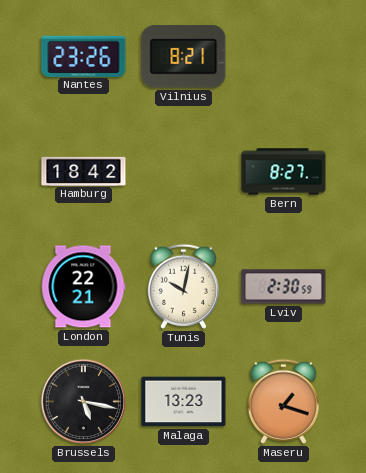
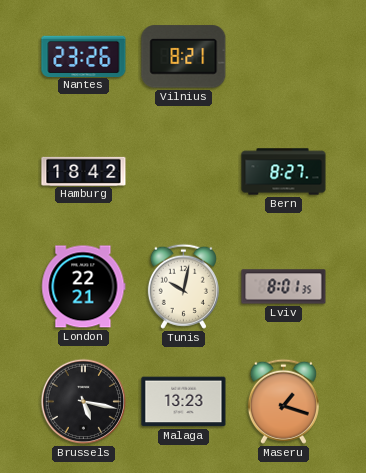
Lviv: 2:30 -> 8:01 (284, 287)
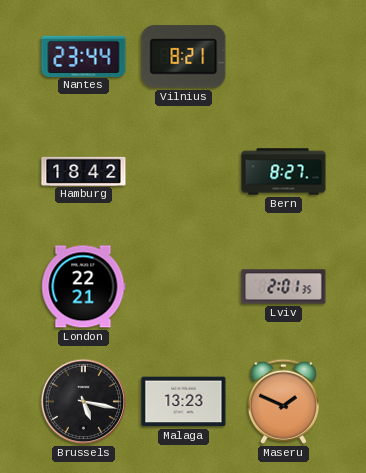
Nantes: 23:26 -> 23:44 (84, 56)
Tunis: 10:02 -> none (183, 286)
Lviv: 8:01 -> 2:01 (284, 287)
Maseru: 1:18 -> 1:49 (283, 401)
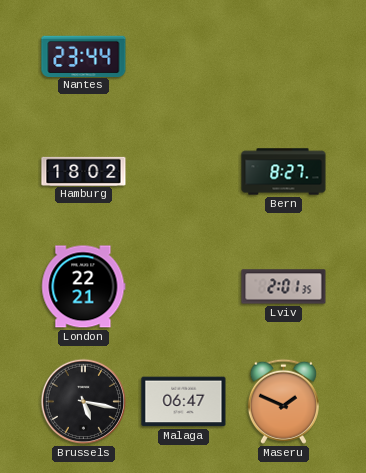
Vilnius: 8:21 -> none (184, 57)
Hamburg: 18:42 -> 18:02 (84, 171)
Malaga: 13:23 -> 06:47 (184, 402)
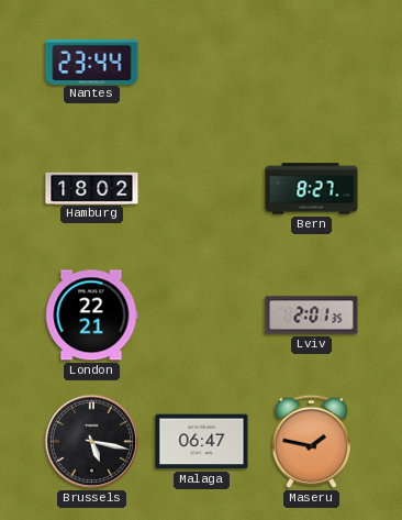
Maseru: 1:49 -> 1:47 (311, 441)
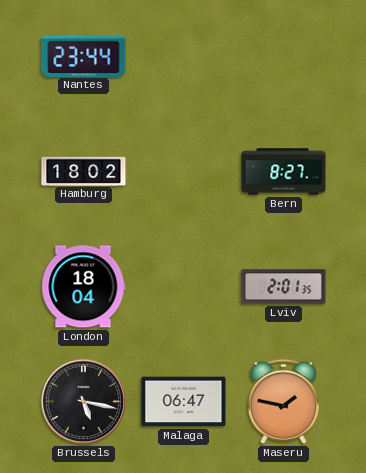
London: 22:21 -> 18:04 (84, 287)
